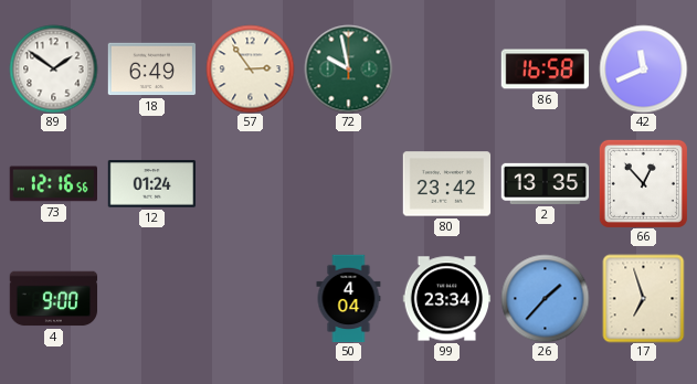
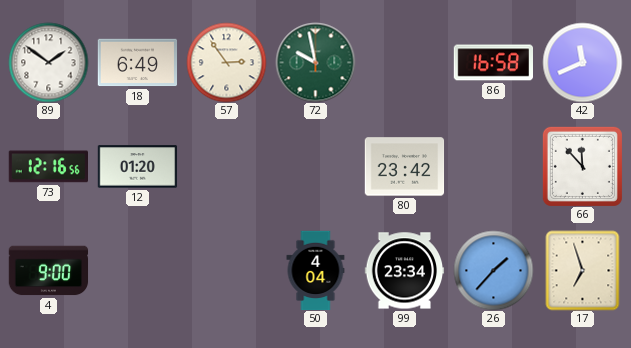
12: 01:24 -> 01:20 (137, 167)
2: 13:35 -> none (545, 183)
66: 12:53 -> 11:53 (582, 166)
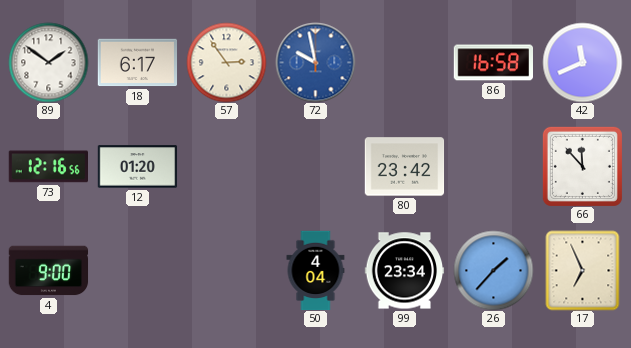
18: 6:49 -> 6:17 (137, 63)
72 dial: green -> blue (315, 62)
17: 6:57 -> 6:56 (583, 270)
